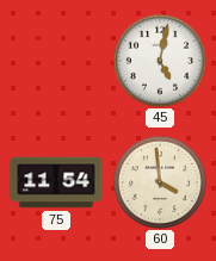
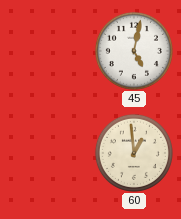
75: 11:54 -> none (56, 182)
60: 3:59 -> 12:59 (134, 153)
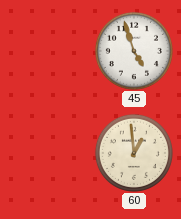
45: 5:02 -> 4:57 (134, 51)
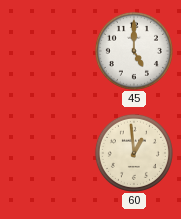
45: 4:57 -> 5:00 (134, 51)
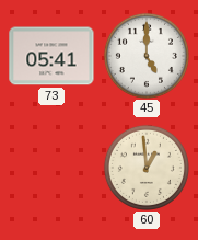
73: none -> 05:41 (51, 56)
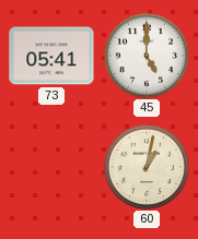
60: 12:59 -> 1:02 (147, 167)
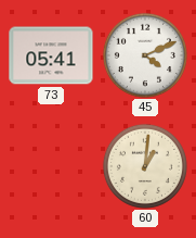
45: 5:00 -> 4:11 (145, 55)
60: 1:02 -> 1:01 (145, 166)
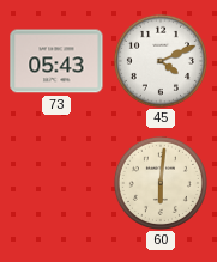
73: 05:41 -> 05:43 (56, 61)
60: 1:01 -> 6:01 (161, 183)
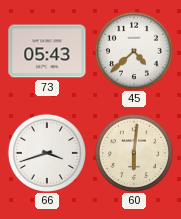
45: 4:11 -> 4:38 (134, 51)
66: none -> 3:42 (47, 153)
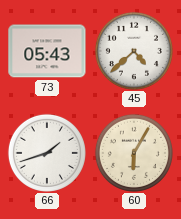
66: 3:42 -> 1:42 (47, 153)
60: 6:01 -> 6:05 (134, 153)
